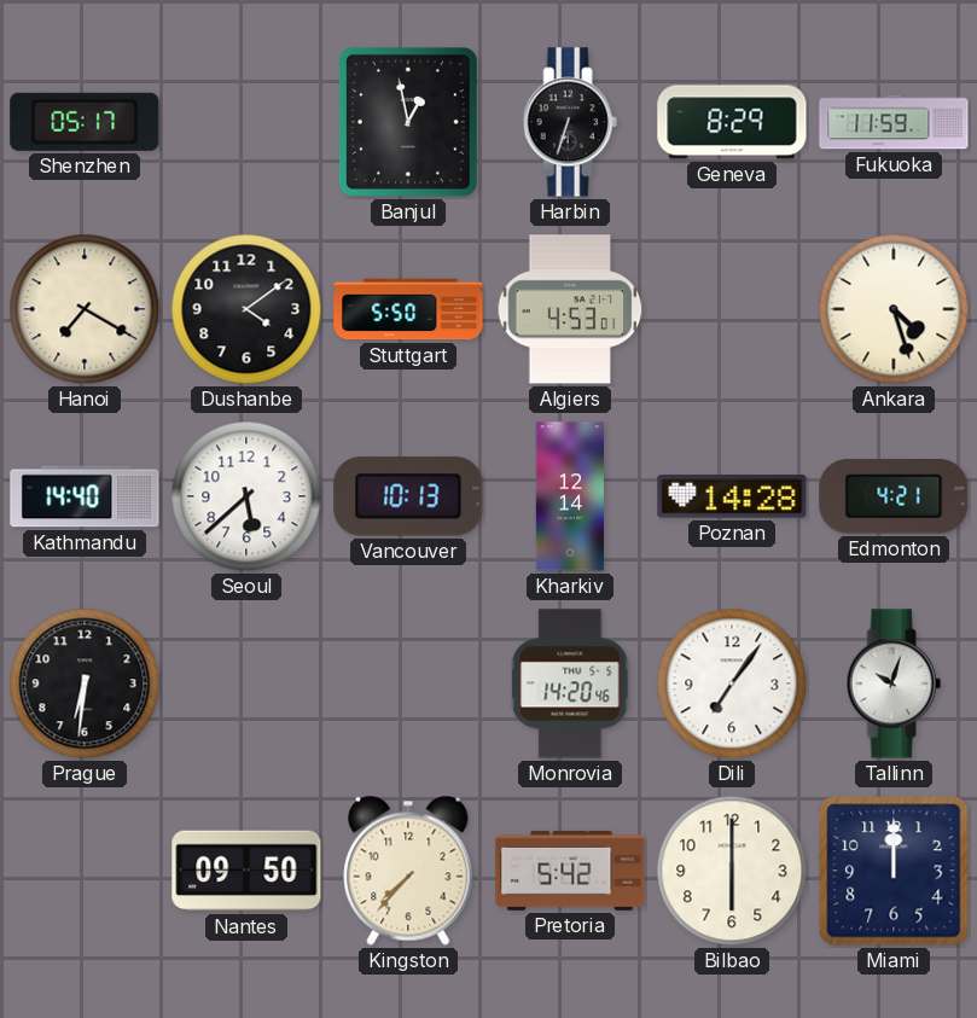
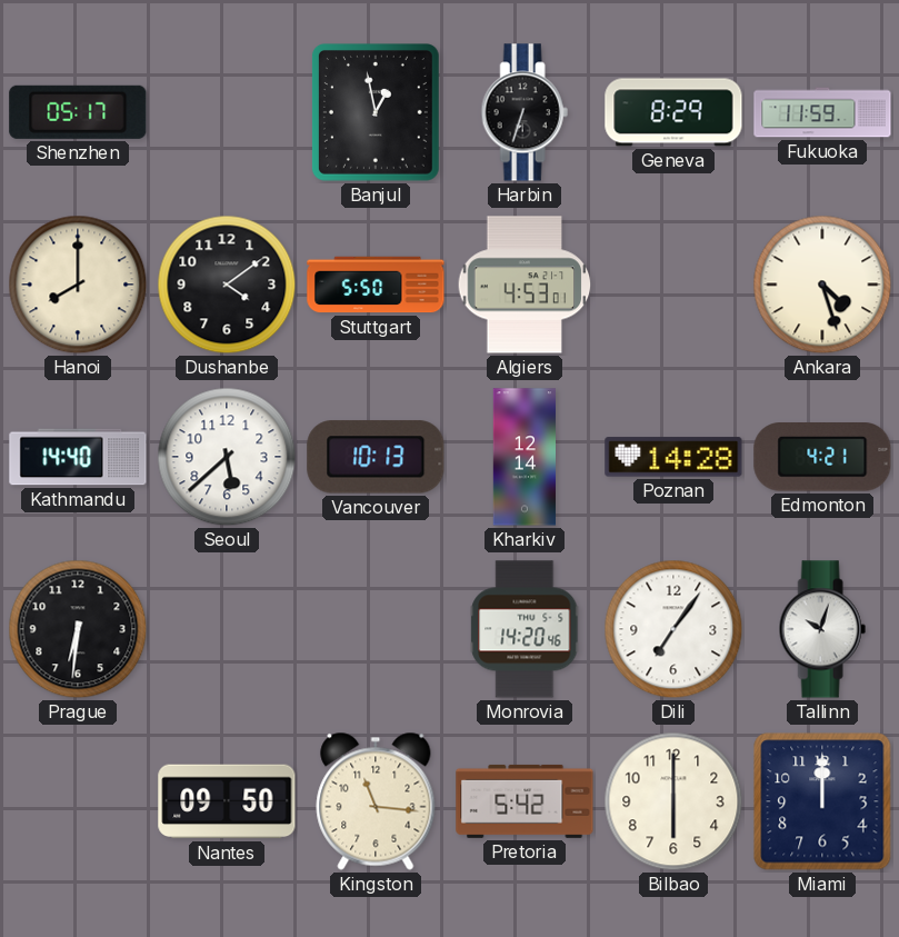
Hanoi: 7:20 -> 8:00 (78, 285)
Kingston: 7:37 -> 11:16 (376, 801)
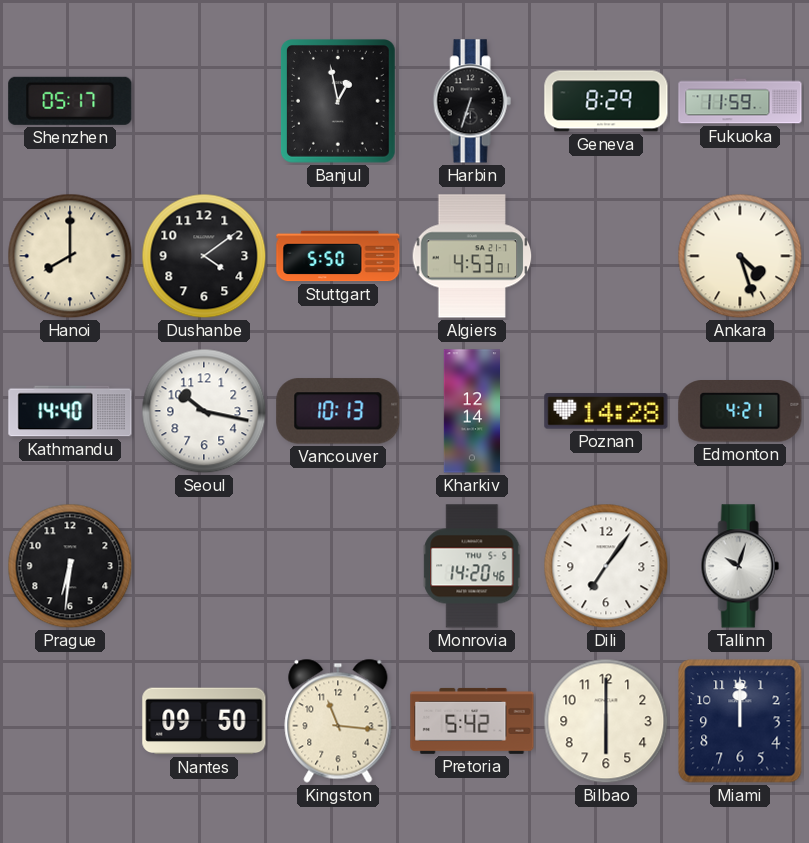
Seoul: 5:38 -> 10:17 (204, 411)
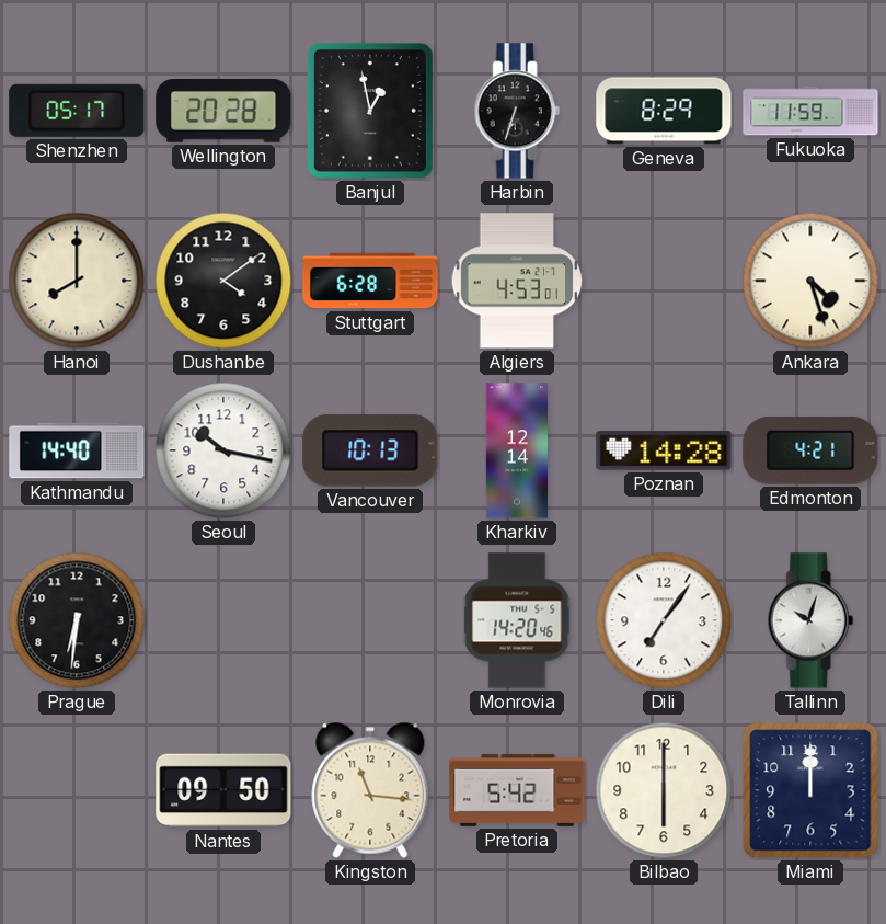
Wellington: none -> 20:28 (223, 112)
Stuttgart: 5:50 -> 6:28 (370, 281)
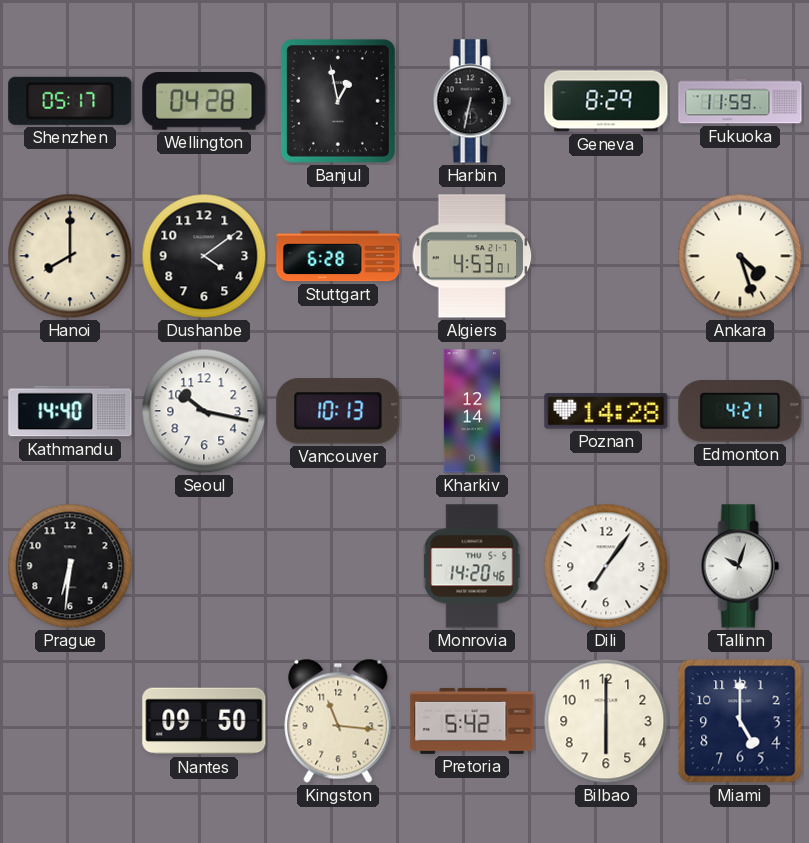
Wellington: 20:28 -> 04:28 (204, 102)
Harbin: 6:33 -> 6:32 (472, 101)
Miami: 12:00 -> 5:00 (740, 721)
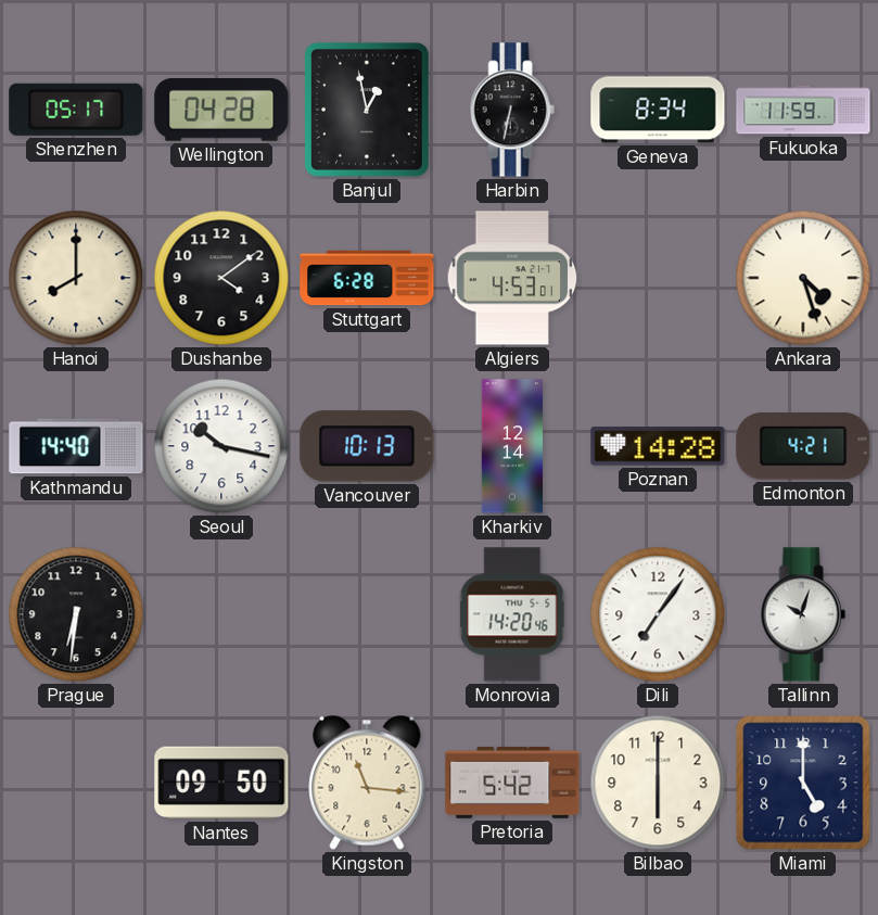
Geneva: 8:29 -> 8:34 (658, 110)
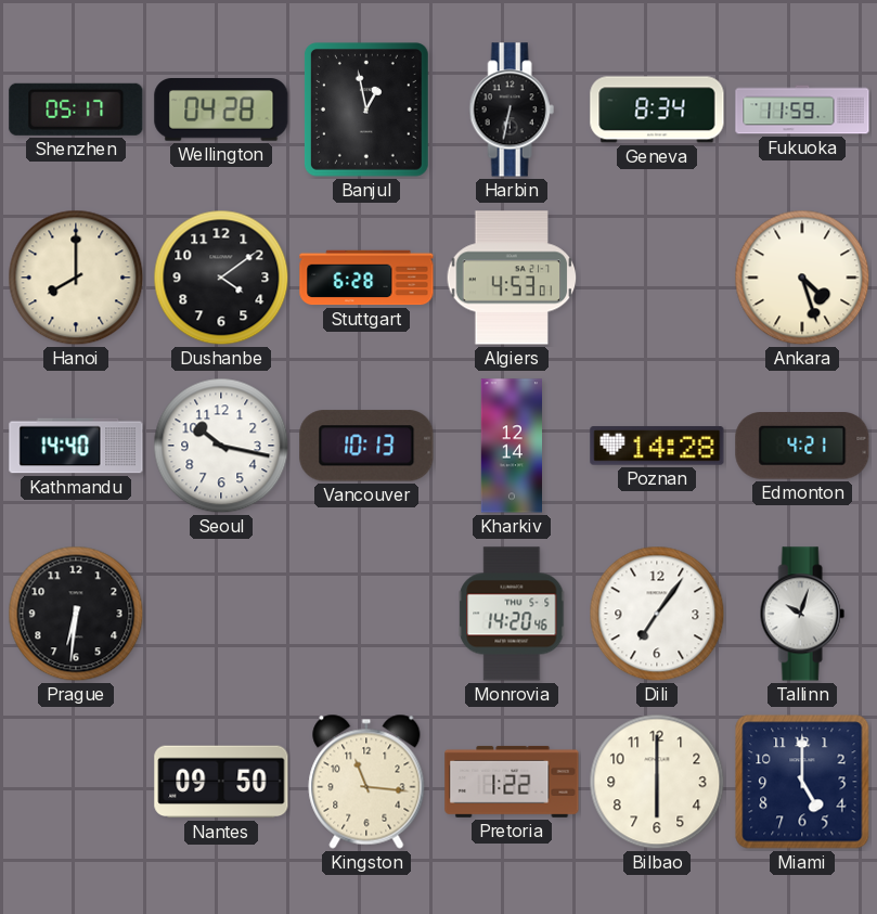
Pretoria: 5:42 -> 1:22 (512, 782)
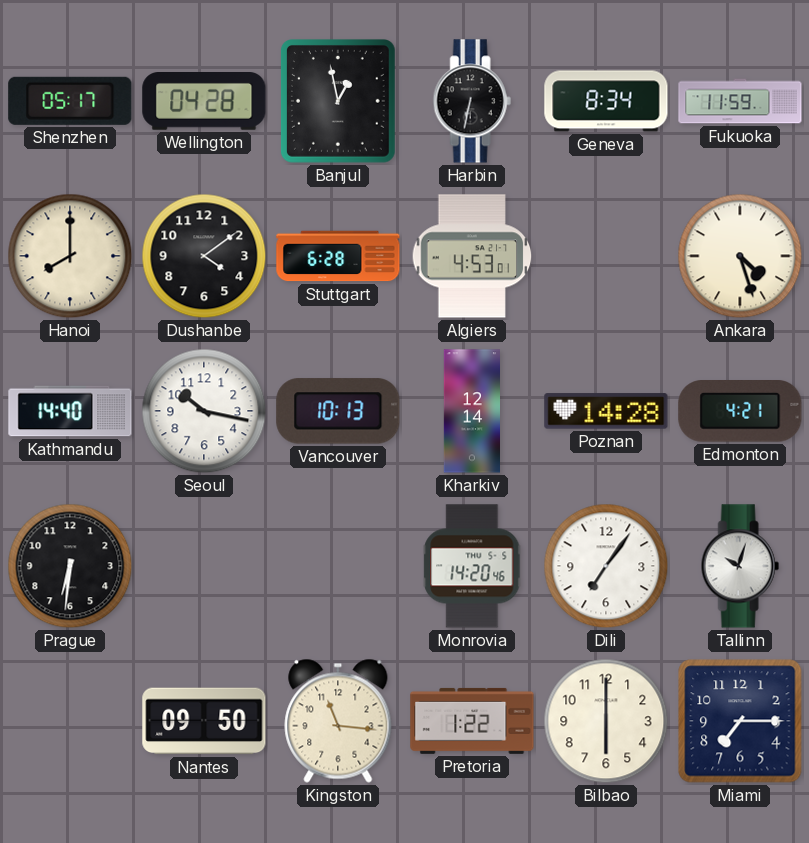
Miami: 5:00 -> 7:15 (740, 721)
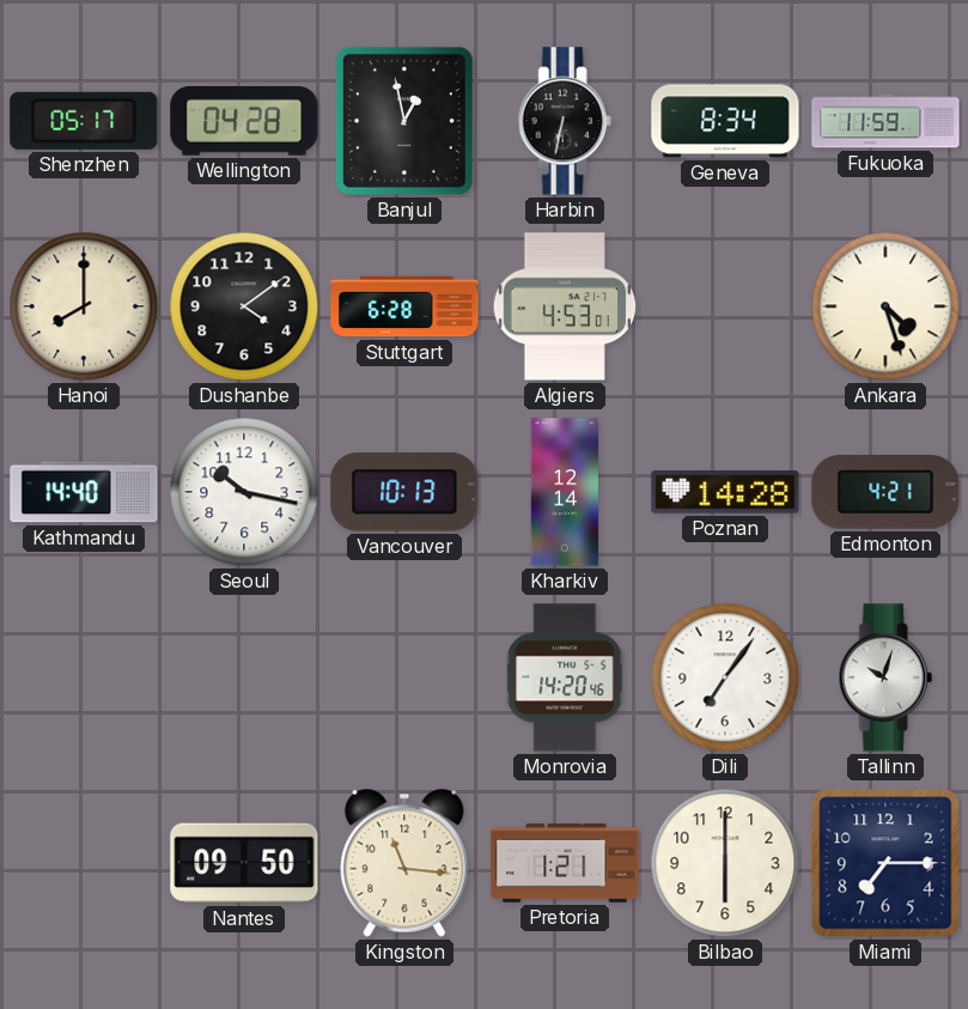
Prague: 6:31 -> none (70, 566)
Pretoria: 1:22 -> 1:21 (565, 863)
